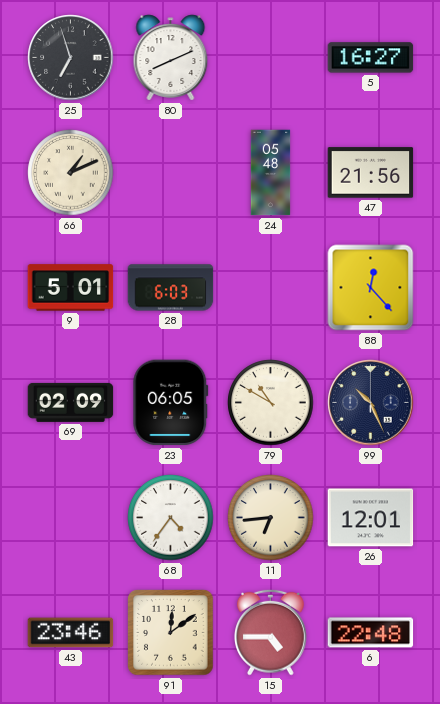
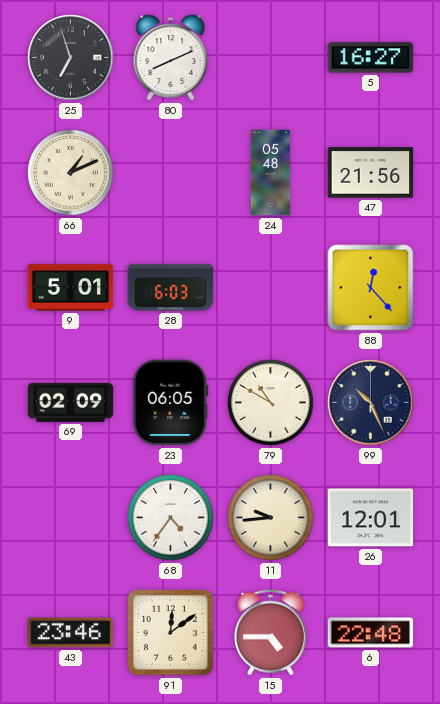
11: 6:44 -> 9:44 (271, 518)
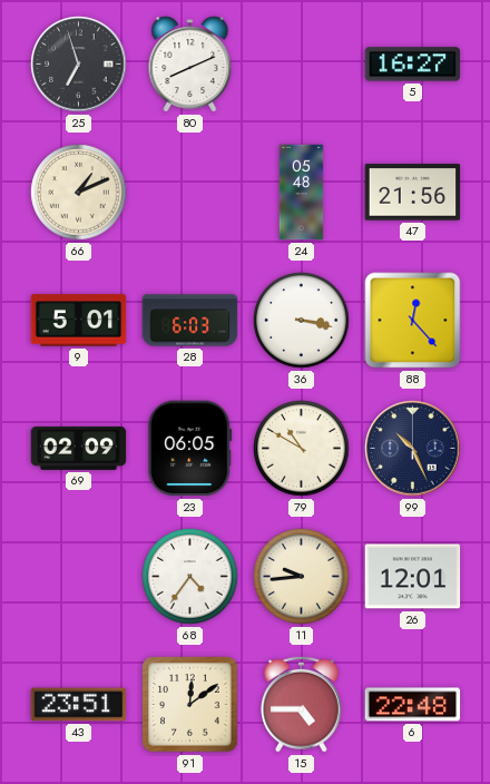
36: none -> 3:17 (302, 321)
43: 23:46 -> 23:51 (79, 705)
